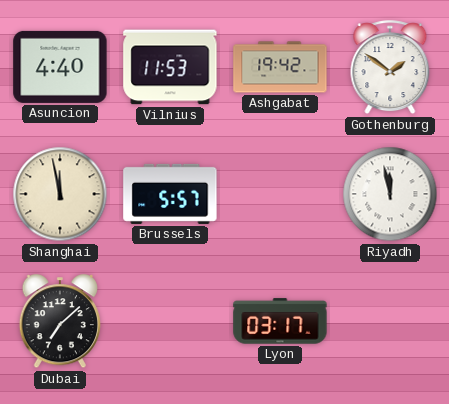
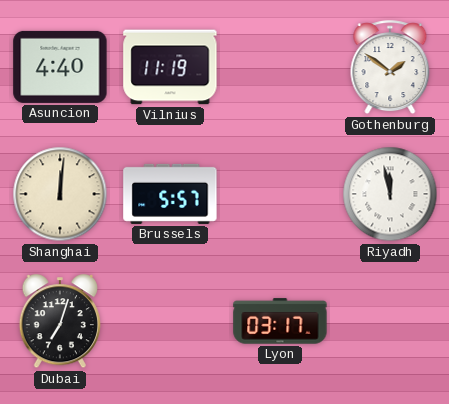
Vilnius: 11:53 -> 11:19 (170, 67)
Ashgabat: 19:42 -> none (280, 67)
Shanghai: 11:58 -> 12:01 (60, 194)
Dubai: 7:08 -> 7:03 (59, 322)
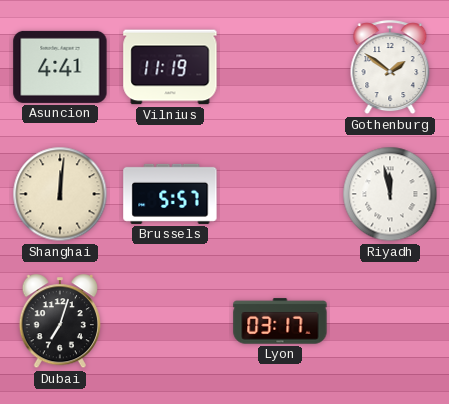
Asuncion: 4:40 -> 4:41 (60, 67)
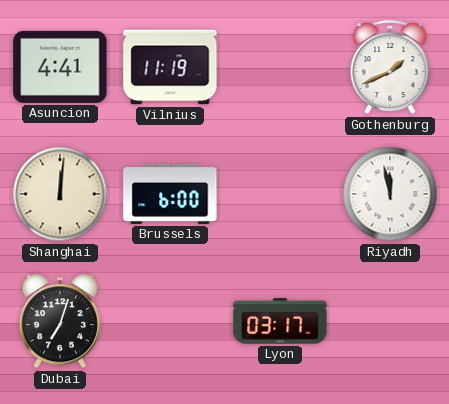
Gothenburg: 1:51 -> 1:41 (390, 68)
Brussels: 5:57 -> 6:00 (170, 194)
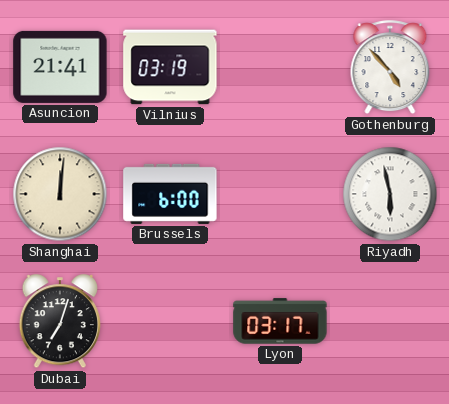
Asuncion: 4:41 -> 21:41 (60, 67)
Vilnius: 11:19 -> 03:19 (170, 67)
Gothenburg: 1:41 -> 4:53 (390, 68)
Riyadh: 11:58 -> 5:58 (390, 194)
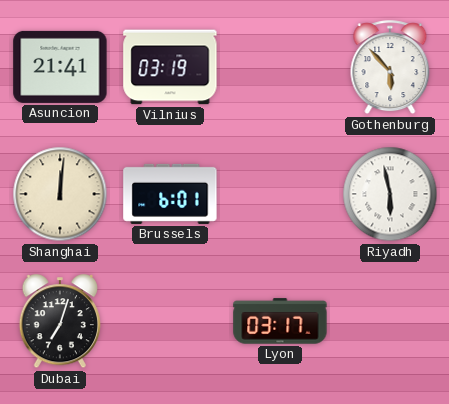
Gothenburg: 4:53 -> 5:53 (390, 68)
Brussels: 6:00 -> 6:01 (170, 194)
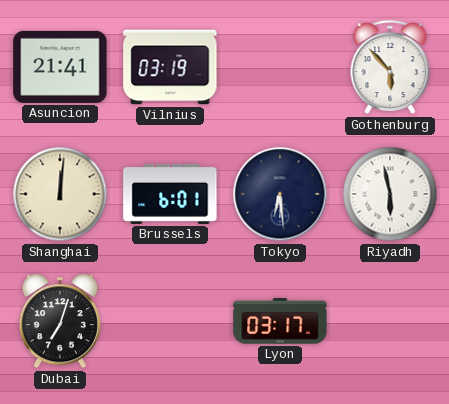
Tokyo: none -> 6:29 (280, 194)
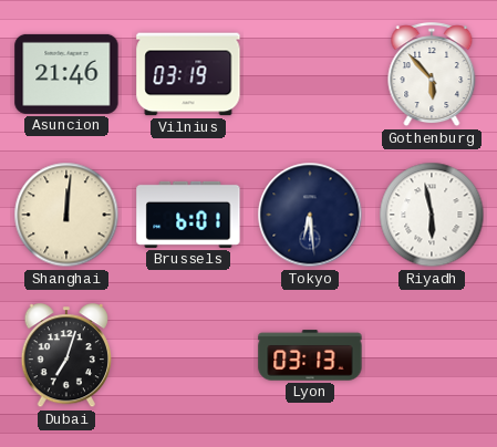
Asuncion: 21:41 -> 21:46 (66, 74)
Lyon: 03:17 -> 03:13 (310, 355)
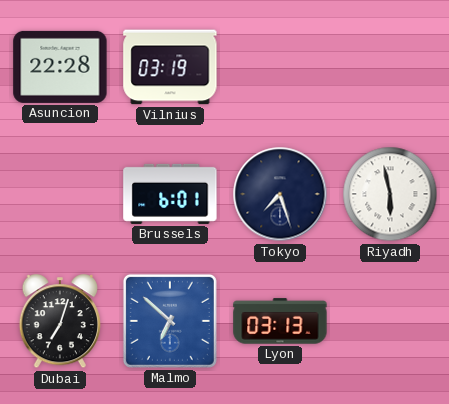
Asuncion: 21:46 -> 22:28 (60, 67)
Gothenburg: 5:53 -> none (432, 75)
Shanghai: 12:01 -> none (66, 215)
Tokyo: 6:29 -> 7:27 (280, 194)
Malmo: none -> 6:52 (170, 321)
